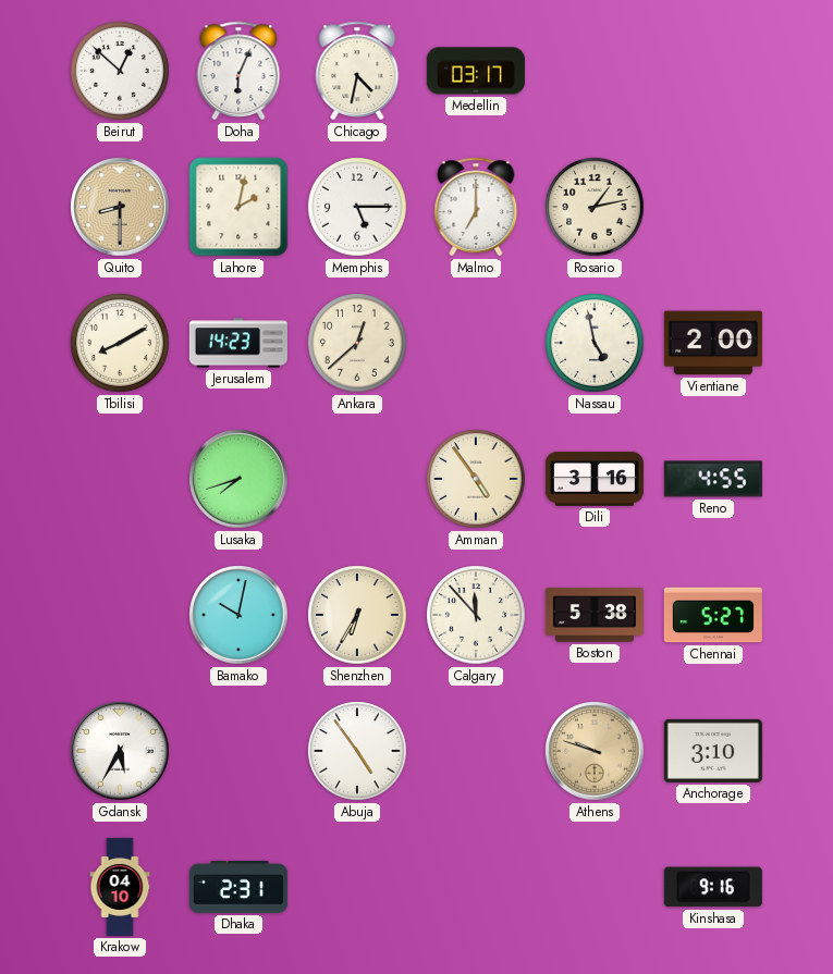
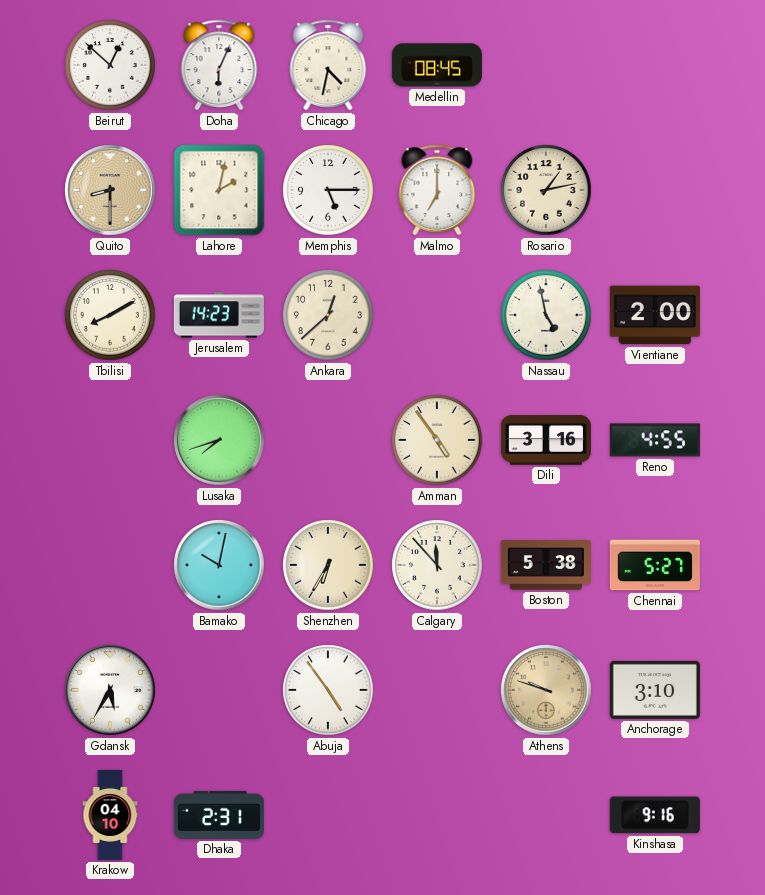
Medellin: 03:17 -> 08:45 (437, 65)
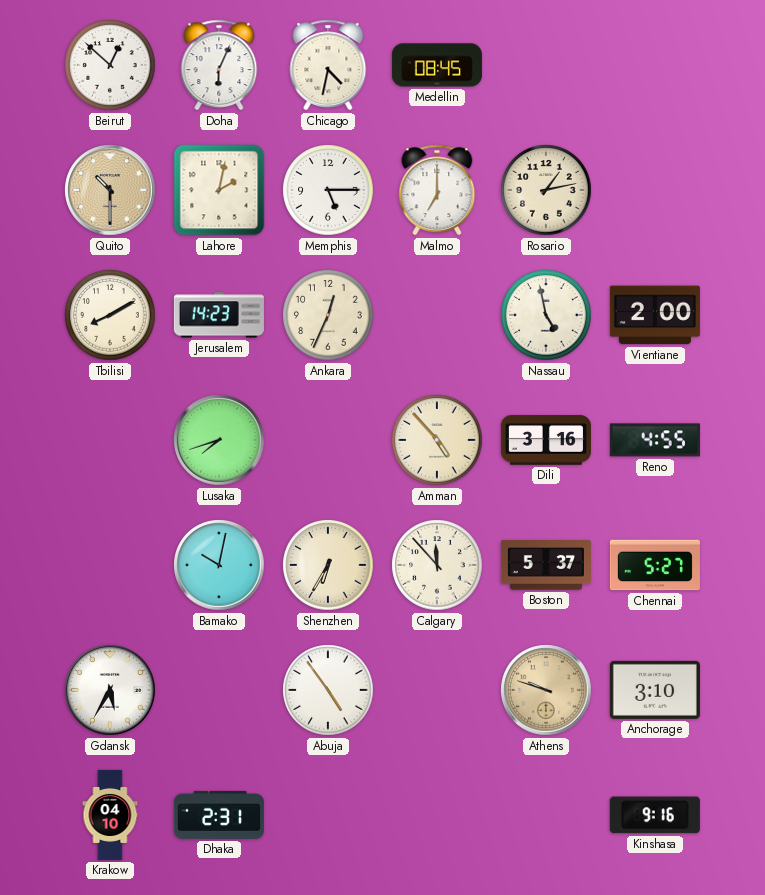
Quito: 8:30 -> 10:30 (110, 190)
Ankara: 12:38 -> 12:34 (328, 315)
Amman: 4:54 -> 4:53 (437, 440)
Boston: 5:38 -> 5:37 (546, 565)
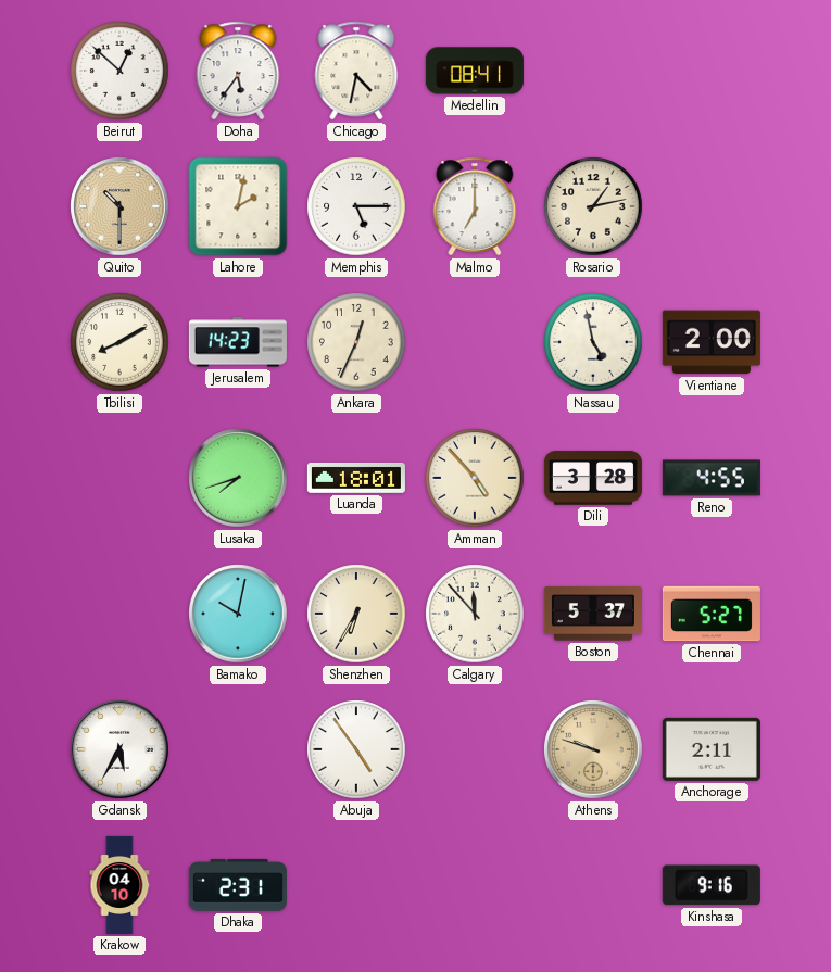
Doha: 6:04 -> 5:36 (238, 71)
Medellin: 08:45 -> 08:41 (475, 71)
Luanda: none -> 18:01 (356, 478)
Dili: 3:16 -> 3:28 (593, 478)
Anchorage: 3:10 -> 2:11 (712, 749)
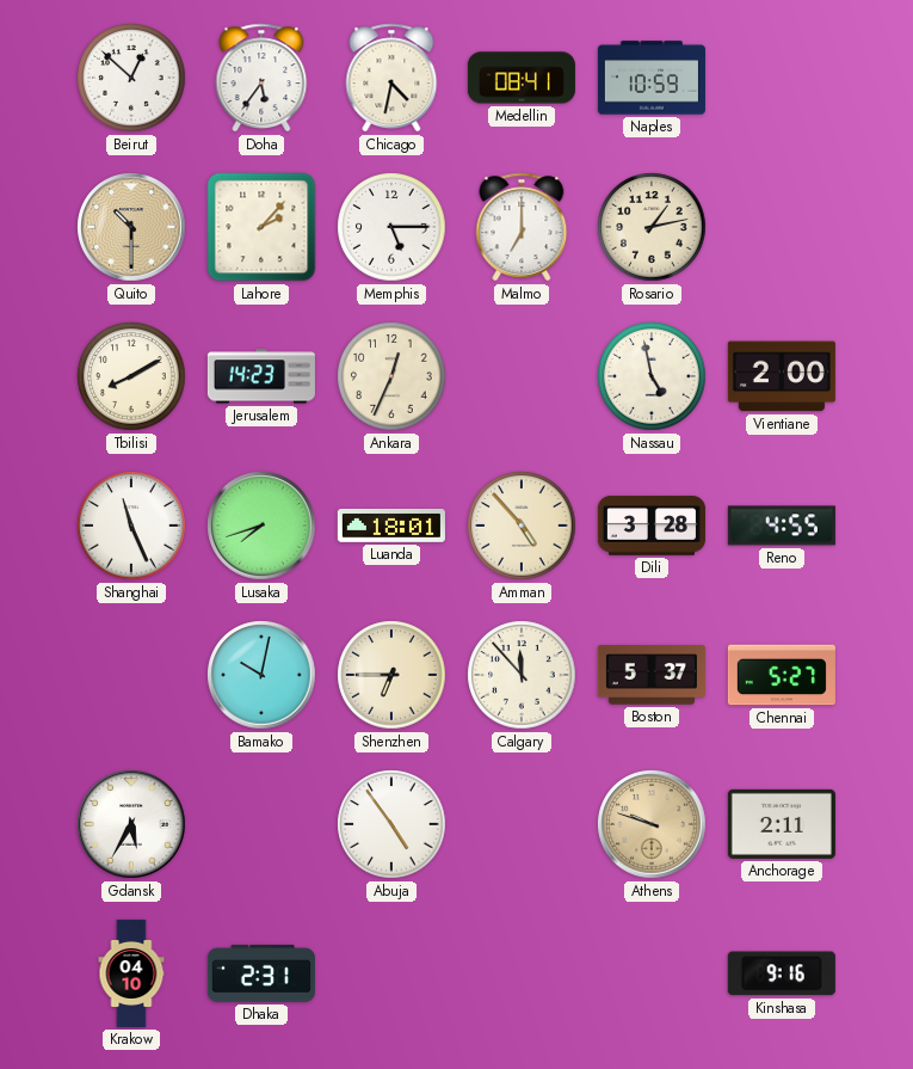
Naples: none -> 10:59 (652, 78)
Lahore: 2:02 -> 2:07 (261, 227)
Shanghai: none -> 11:26 (131, 526)
Shenzhen: 6:35 -> 6:45 (391, 675)
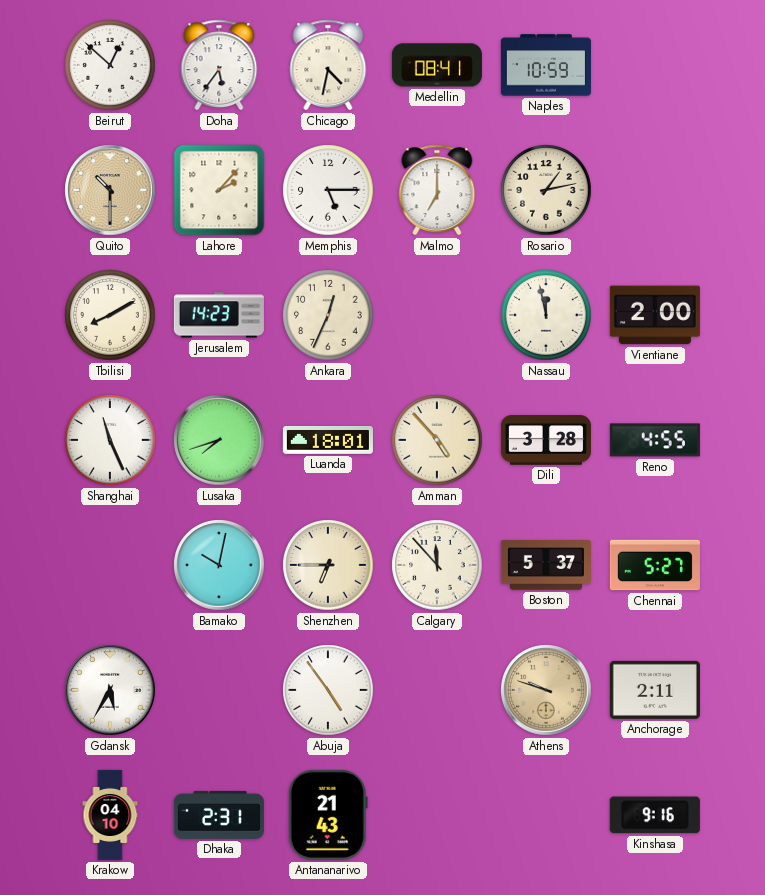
Nassau: 4:58 -> 11:58 (546, 315)
Antananarivo: none -> 21:43 (328, 815)
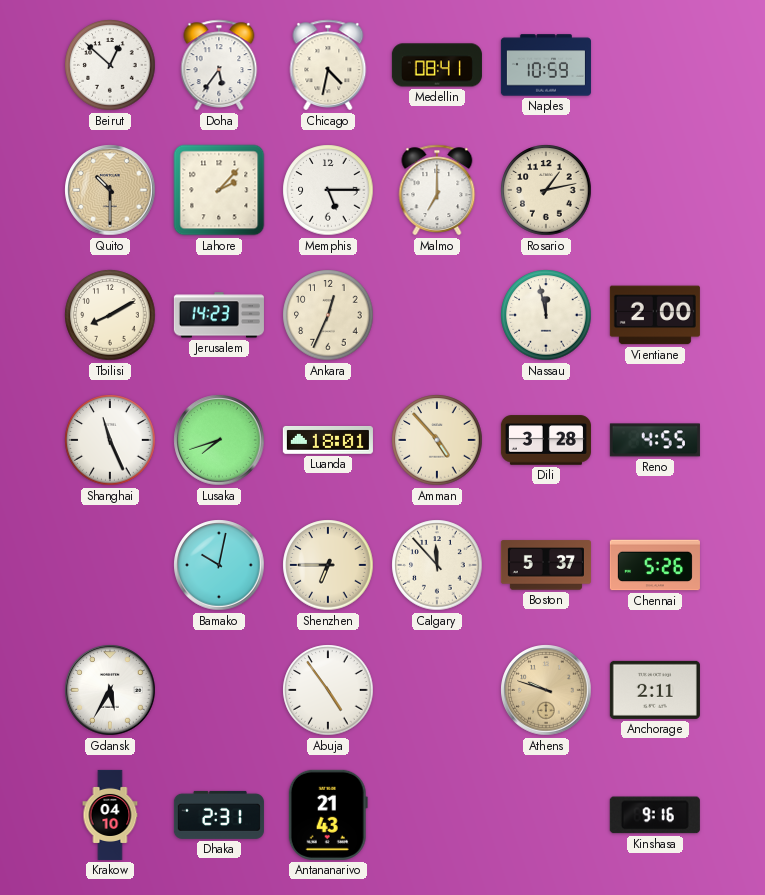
Chennai: 5:27 -> 5:26 (655, 565)
